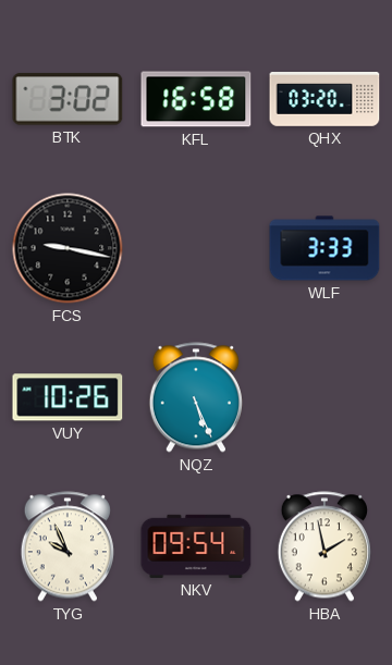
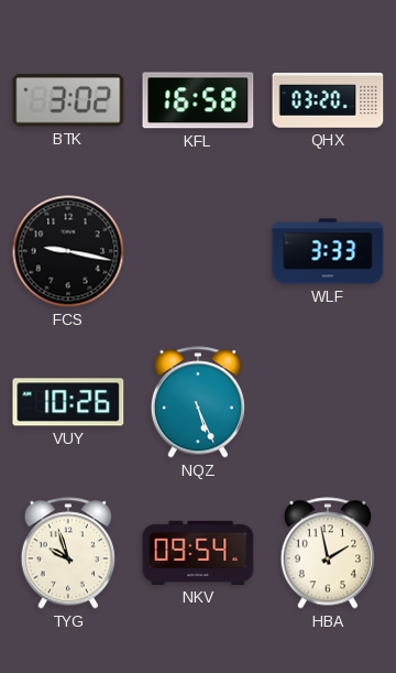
TYG: 9:56 -> 9:57 (68, 553)
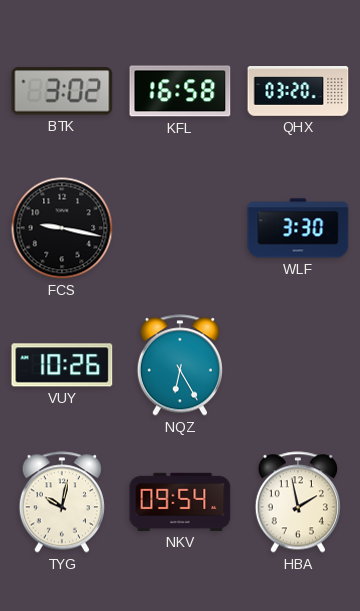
WLF: 3:33 -> 3:30 (298, 228)
NQZ: 5:26 -> 6:25 (180, 365)
TYG: 9:57 -> 10:02 (62, 502)
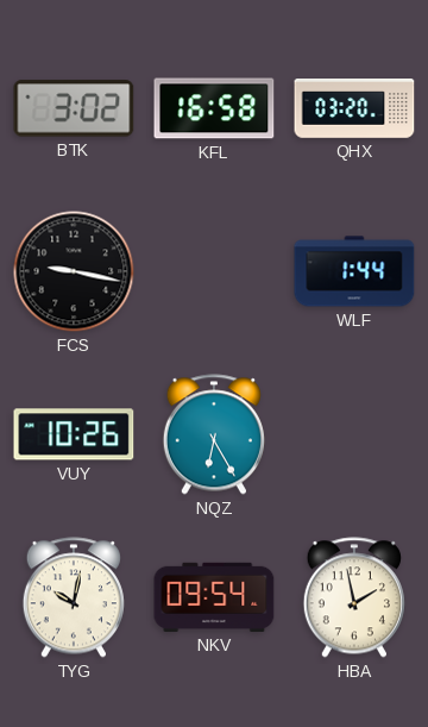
WLF: 3:30 -> 1:44 (354, 271)
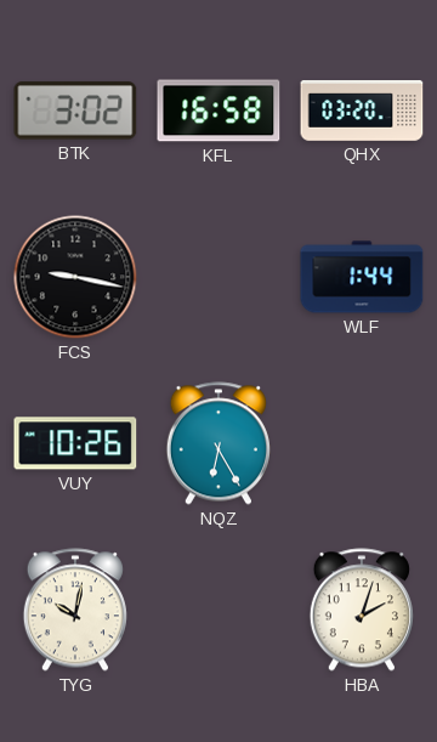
NKV: 09:54 -> none (214, 597)
HBA: 1:58 -> 2:03 (362, 610)
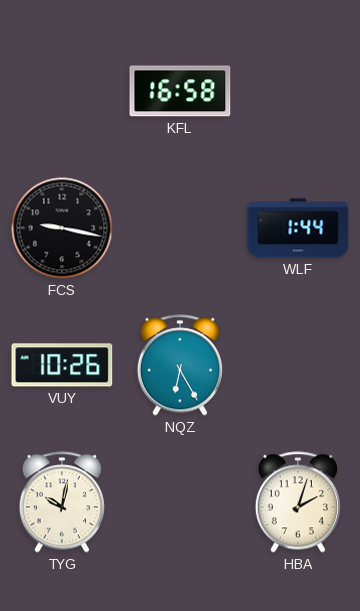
BTK: 3:02 -> none (75, 111)
QHX: 03:20 -> none (362, 112)
